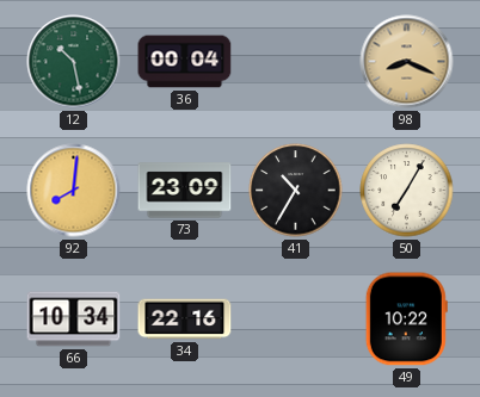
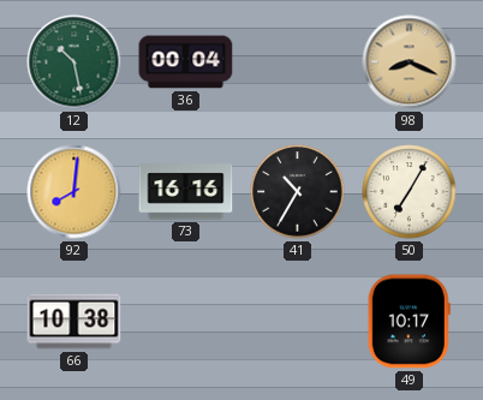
73: 23:09 -> 16:16 (186, 192)
66: 10:34 -> 10:38 (74, 322)
34: 22:16 -> none (185, 320)
49: 10:22 -> 10:17 (409, 322)
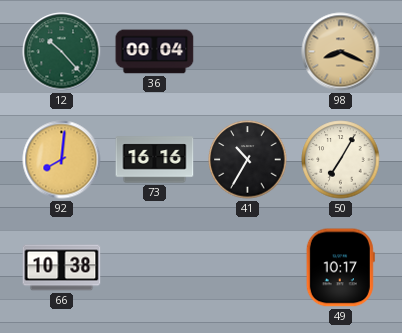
12: 10:28 -> 10:23 (62, 52)
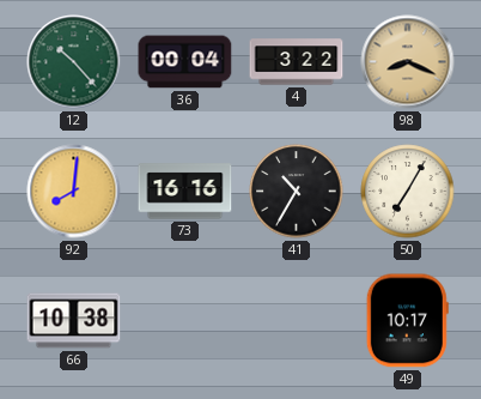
4: none -> 3:22 (297, 62)
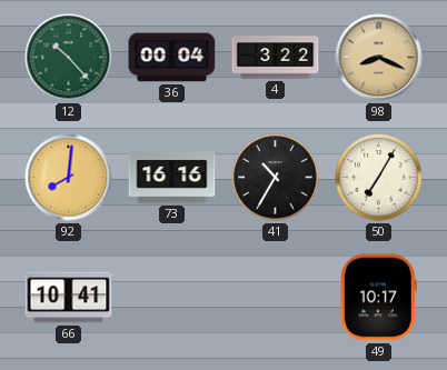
66: 10:38 -> 10:41 (69, 298)
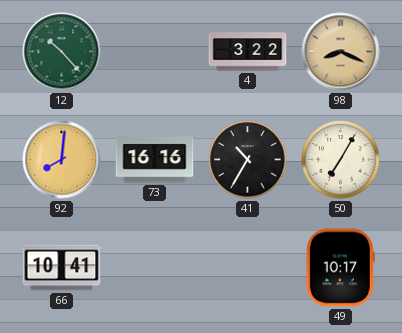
36: 00:04 -> none (172, 58)
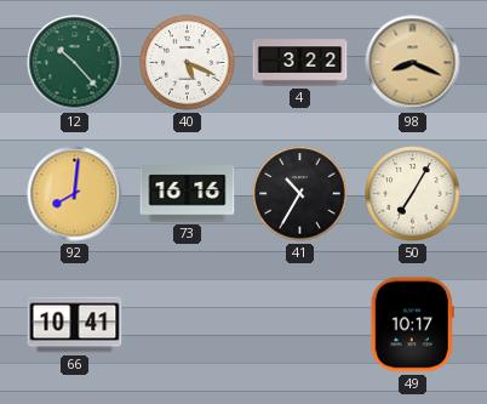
40: none -> 5:19 (188, 63)
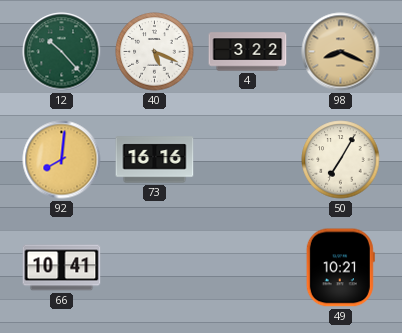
41: 10:35 -> none (300, 194)
49: 10:17 -> 10:21 (340, 268)
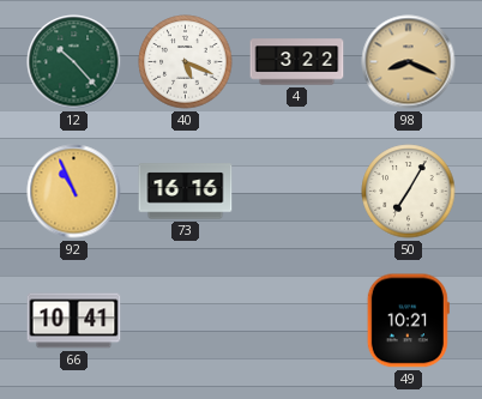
92: 8:01 -> 10:56 (74, 192)
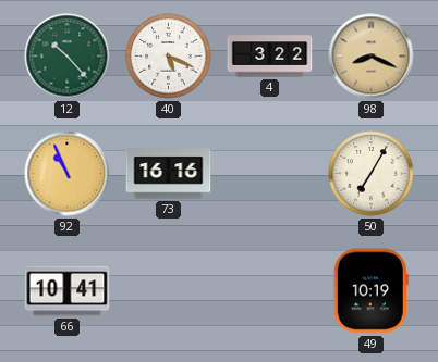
49: 10:21 -> 10:19 (370, 291)
